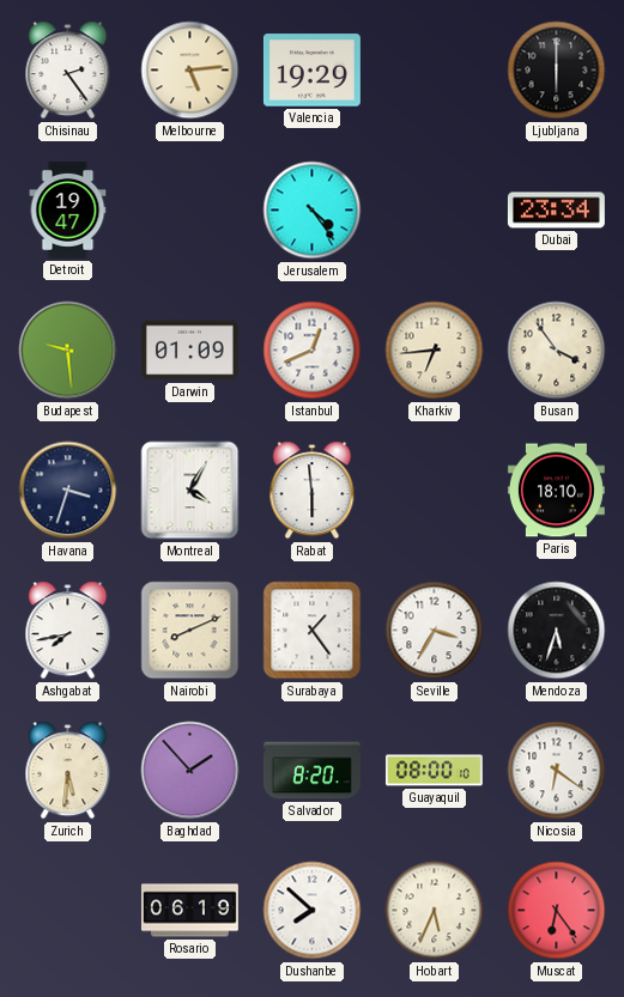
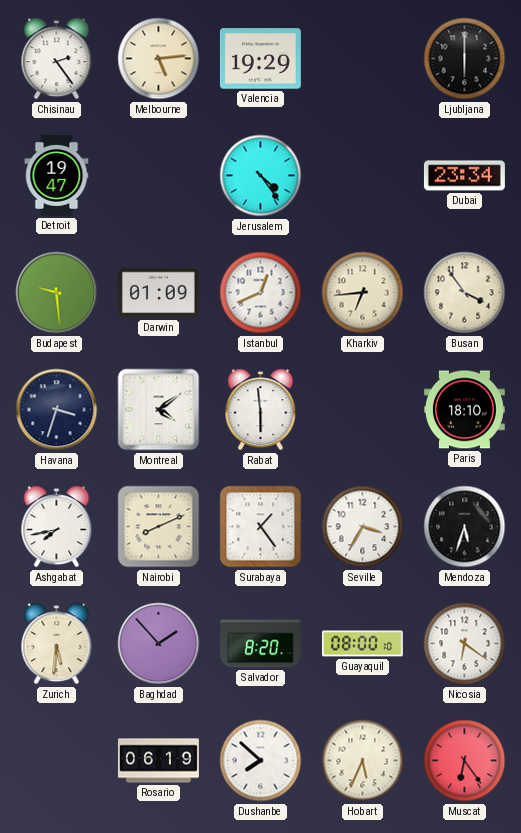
Montreal: 4:05 -> 4:09 (159, 410)
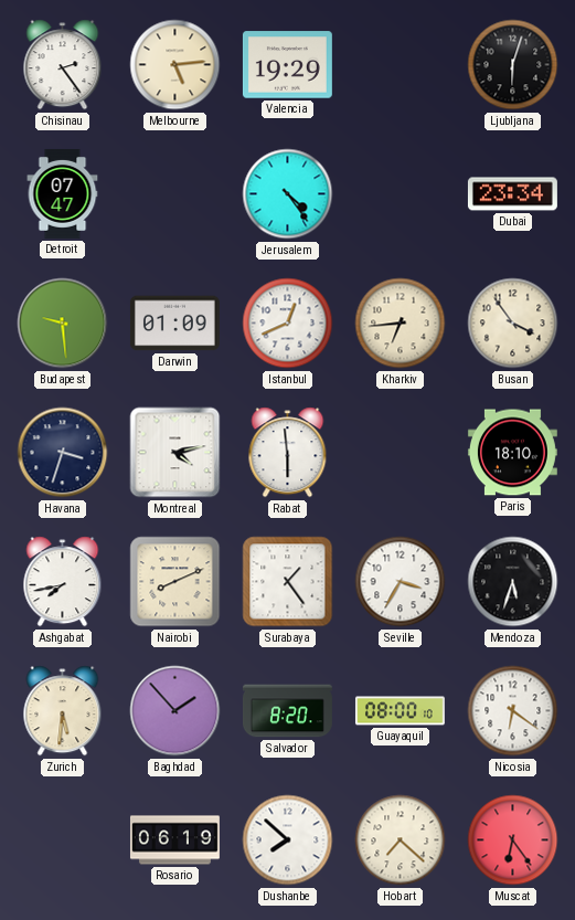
Ljubljana: 6:00 -> 6:03 (513, 65)
Detroit: 19:47 -> 07:47 (63, 193)
Montreal: 4:09 -> 4:13 (175, 453)
Hobart: 5:34 -> 7:22 (401, 840)
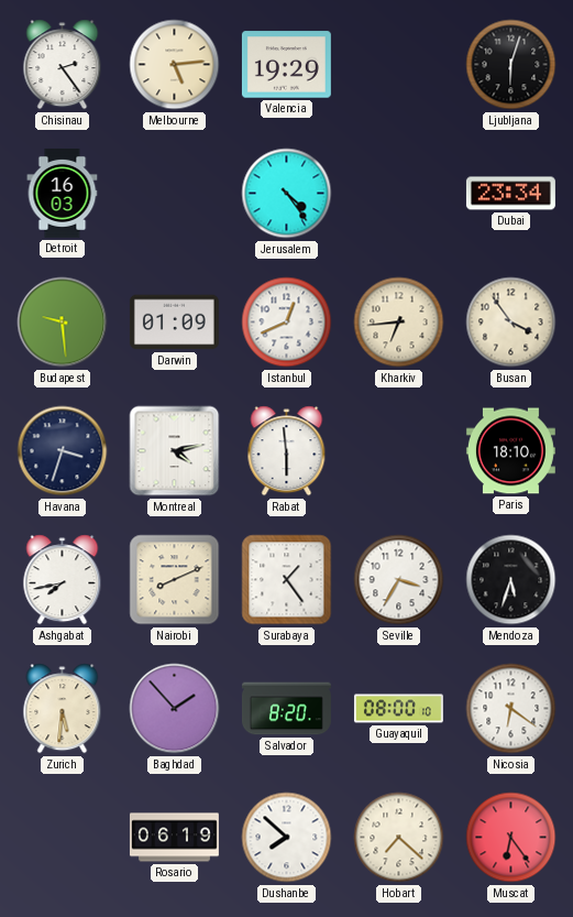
Detroit: 07:47 -> 16:03 (63, 193)
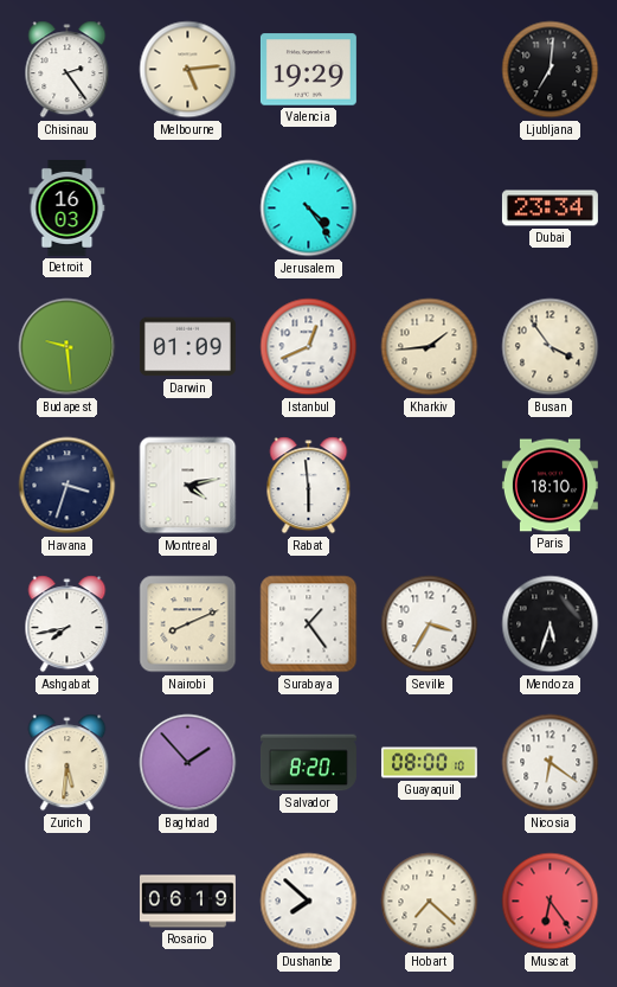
Ljubljana: 6:03 -> 7:01 (551, 70)
Kharkiv: 6:44 -> 1:44 (430, 347)
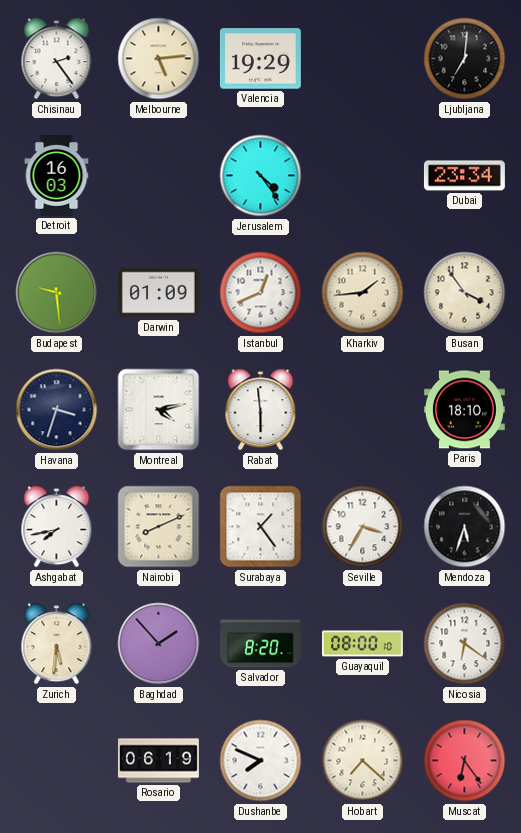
Dushanbe: 7:52 -> 7:49 (261, 761)
